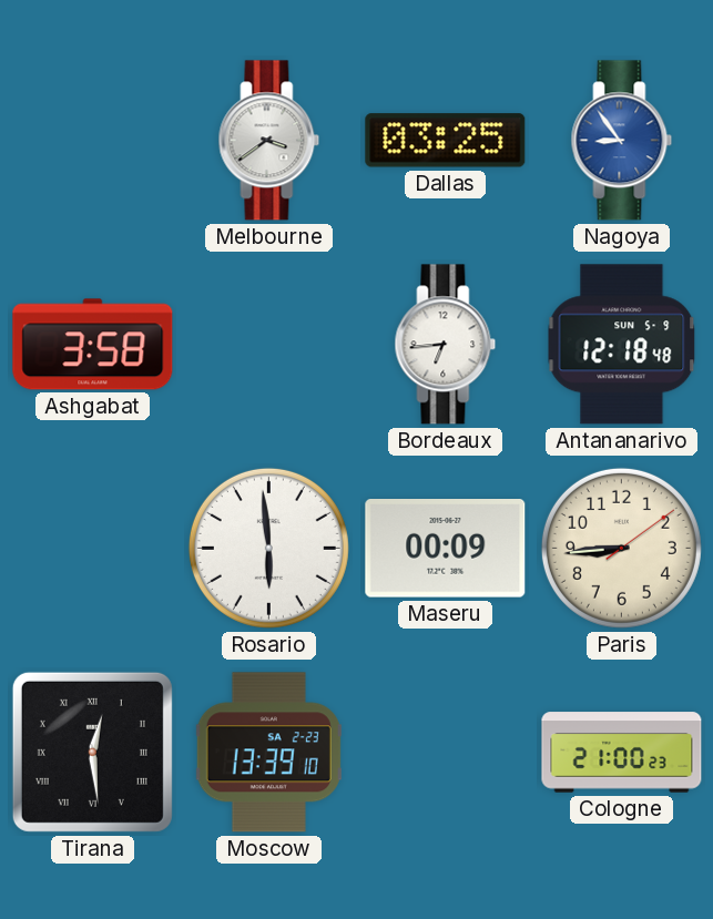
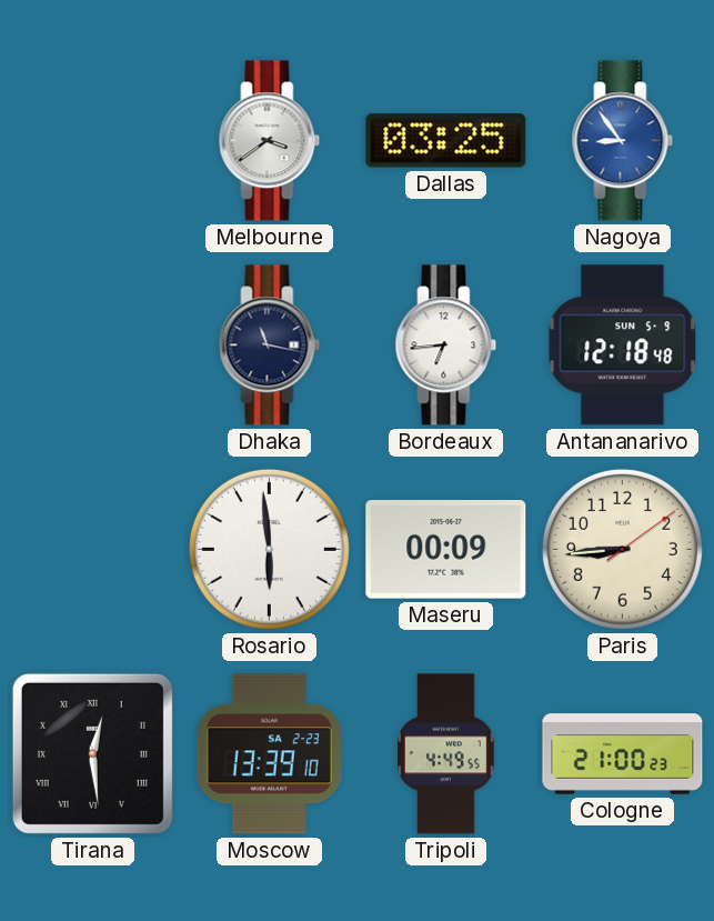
Ashgabat: 3:58 -> none (93, 345)
Dhaka: none -> 11:17 (270, 346)
Tripoli: none -> 4:49 (446, 754)
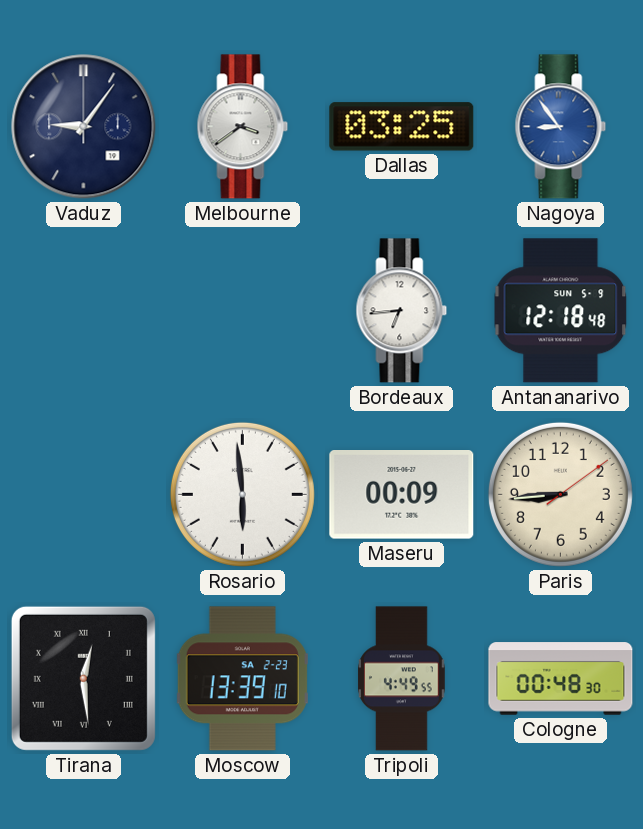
Vaduz: none -> 9:06 (84, 127)
Dhaka: 11:17 -> none (270, 346)
Cologne: 21:00 -> 00:48 (561, 679)
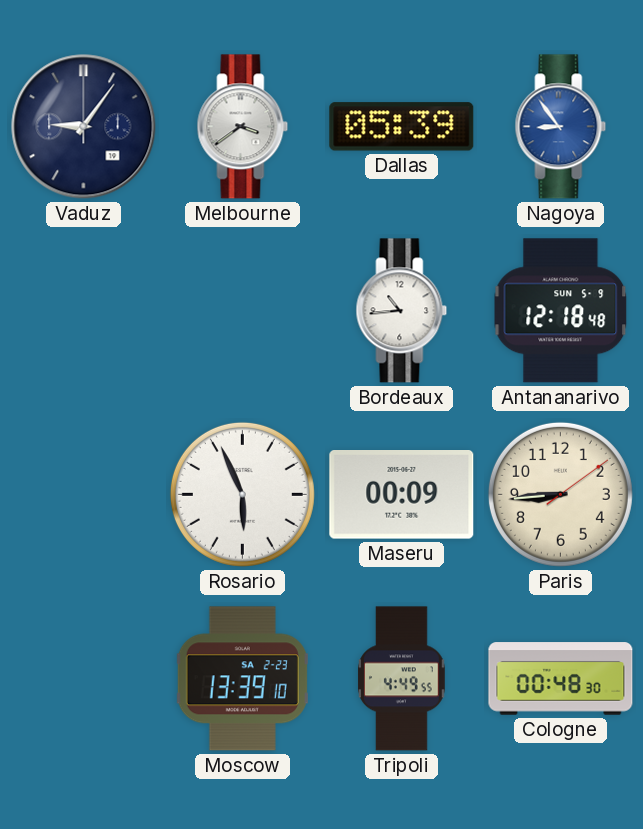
Dallas: 03:25 -> 05:39 (402, 127)
Bordeaux: 6:44 -> 10:44 (402, 311)
Rosario: 5:59 -> 5:56 (242, 494)
Tirana: 12:29 -> none (83, 678)
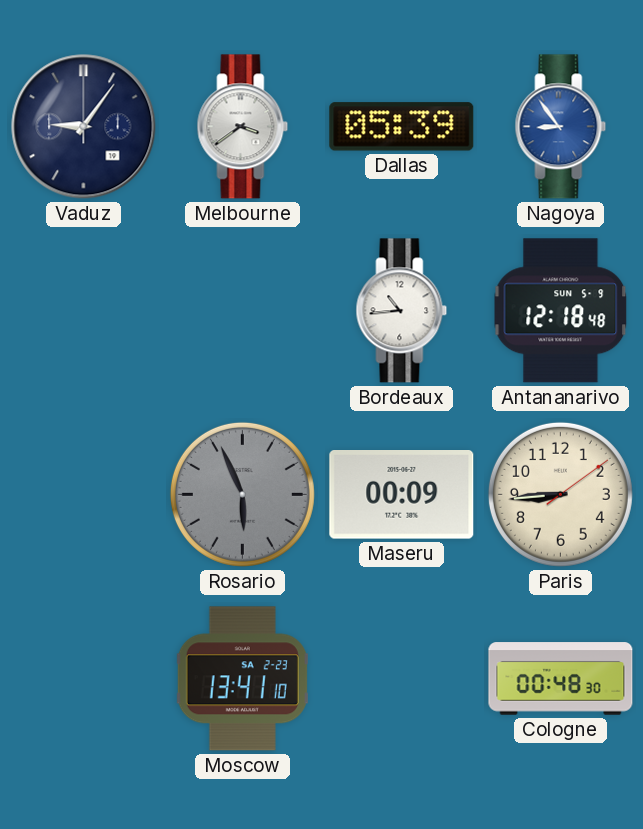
Rosario dial: white -> grey (242, 494)
Moscow: 13:39 -> 13:41 (242, 679)
Tripoli: 4:49 -> none (402, 679)
